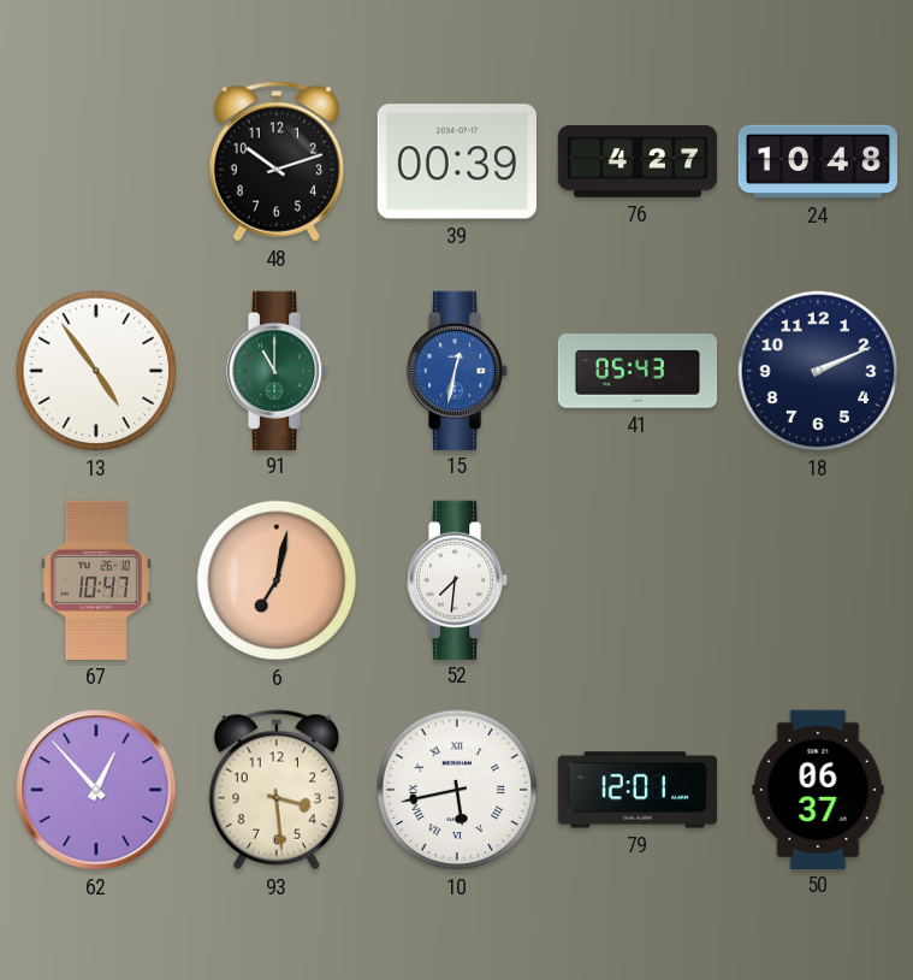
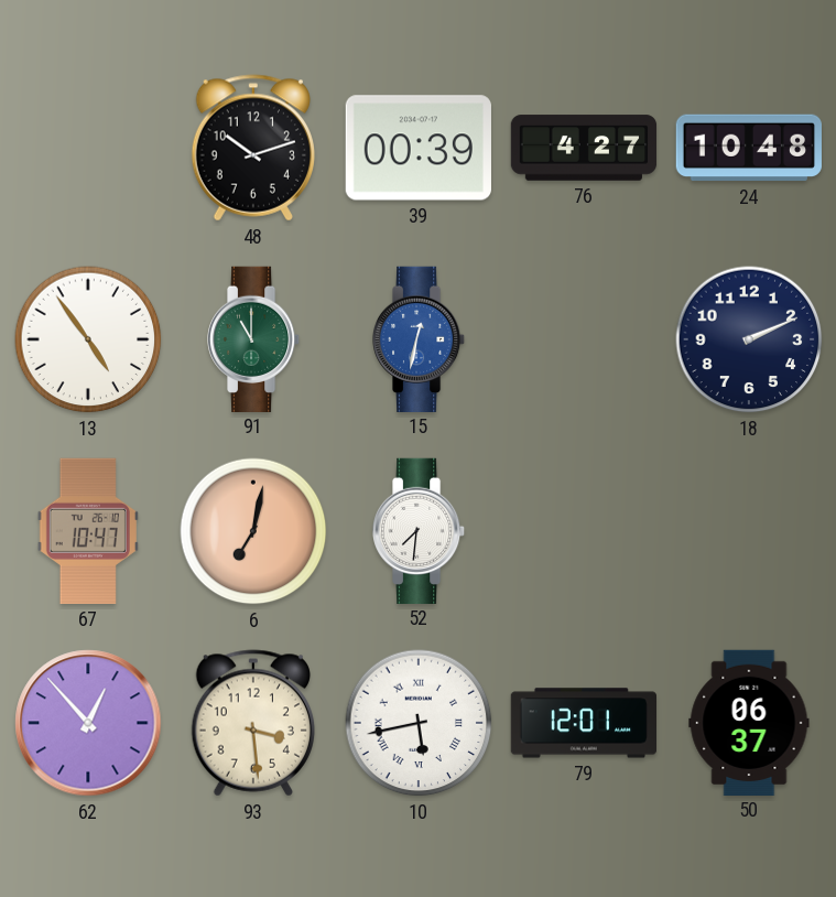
41: 05:43 -> none (638, 371)
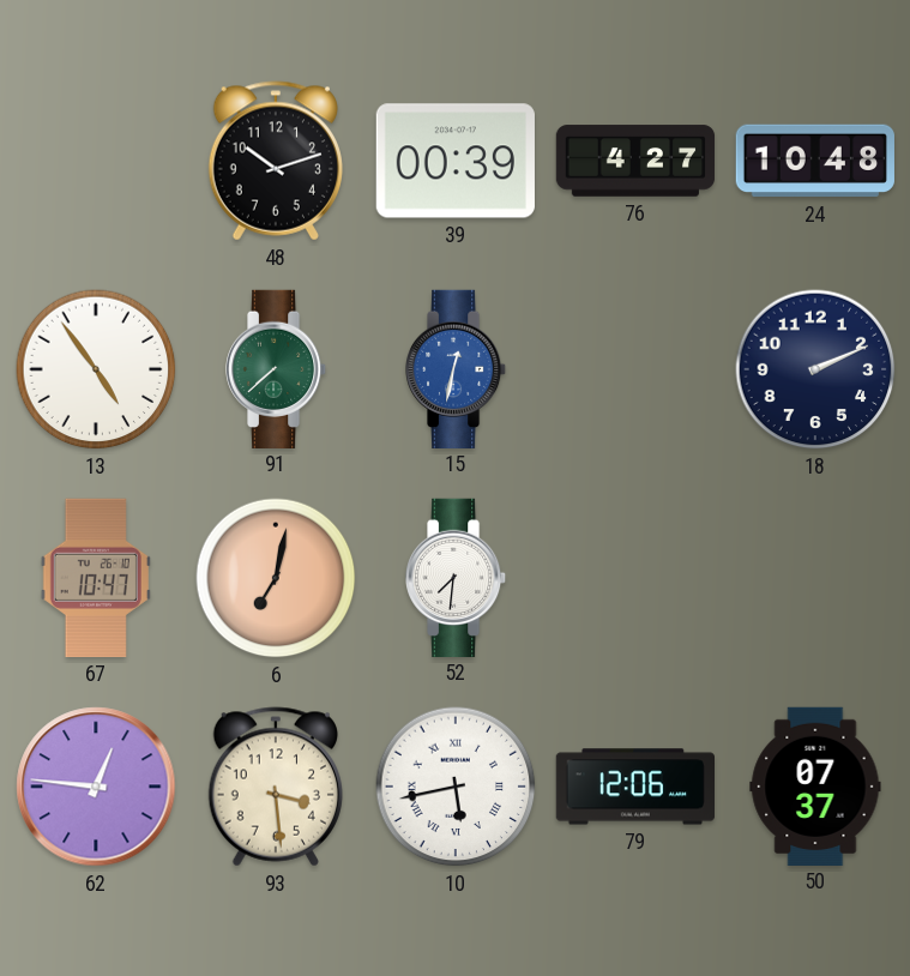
91: 11:00 -> 7:38 (277, 368)
62: 12:53 -> 12:46 (96, 787)
79: 12:01 -> 12:06 (634, 787)
50: 06:37 -> 07:37 (815, 785)
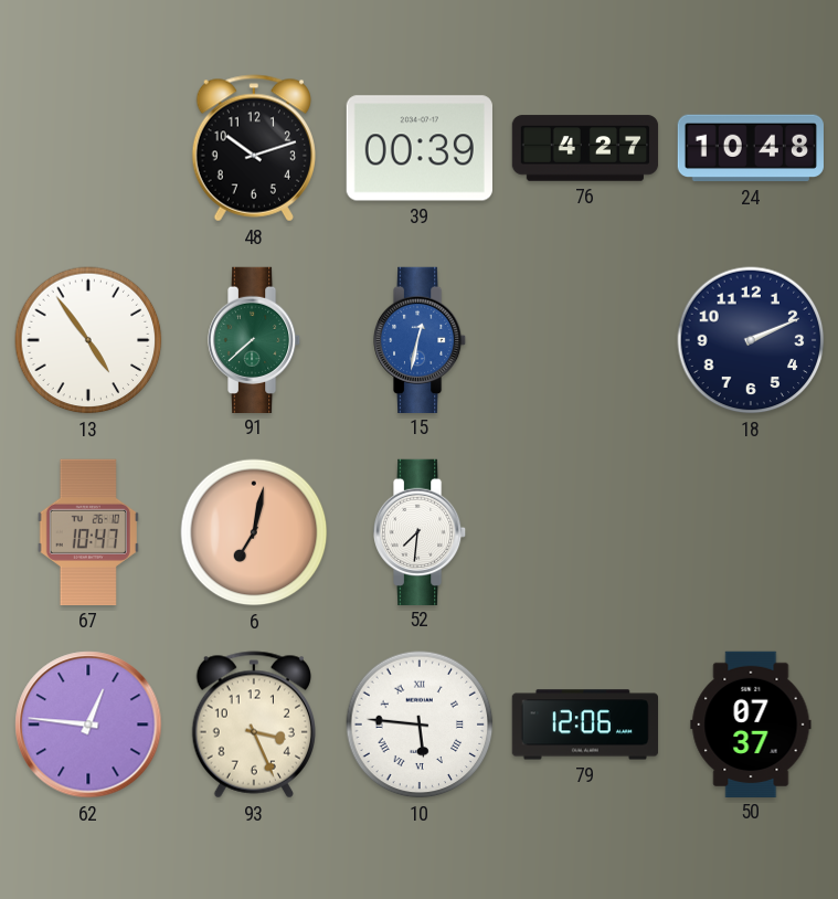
93: 3:29 -> 3:26 (254, 725)
10: 5:43 -> 5:46 (420, 725)
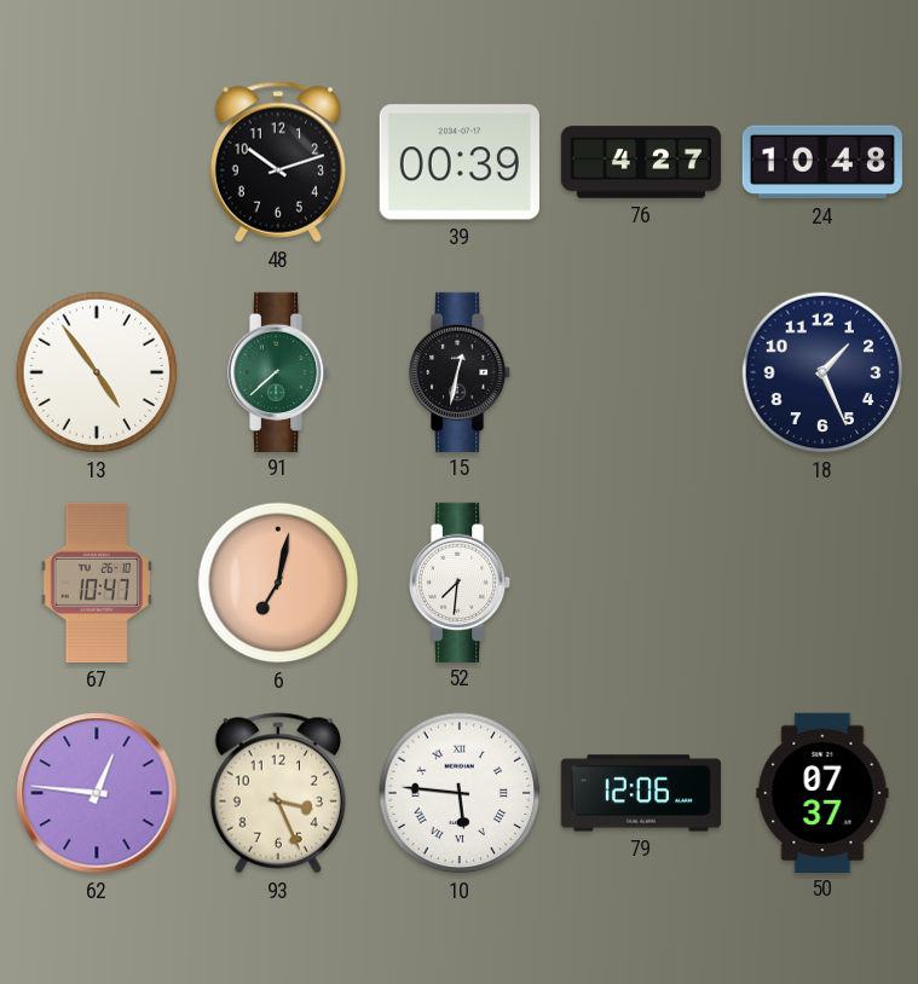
15 dial: blue -> black (461, 371)
18: 2:11 -> 1:26 (822, 372)
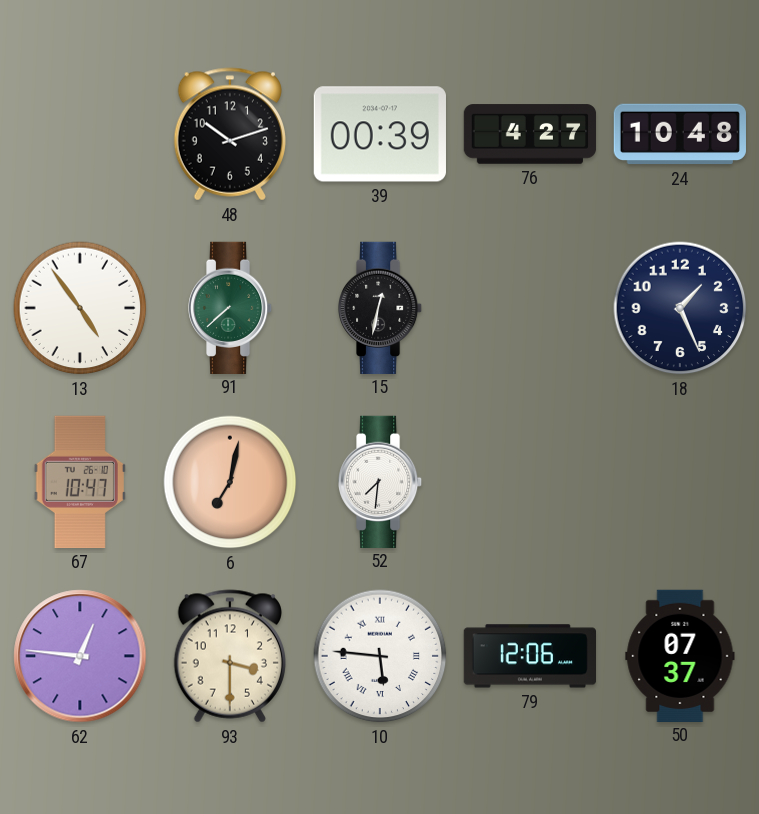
93: 3:26 -> 3:30 (230, 656)
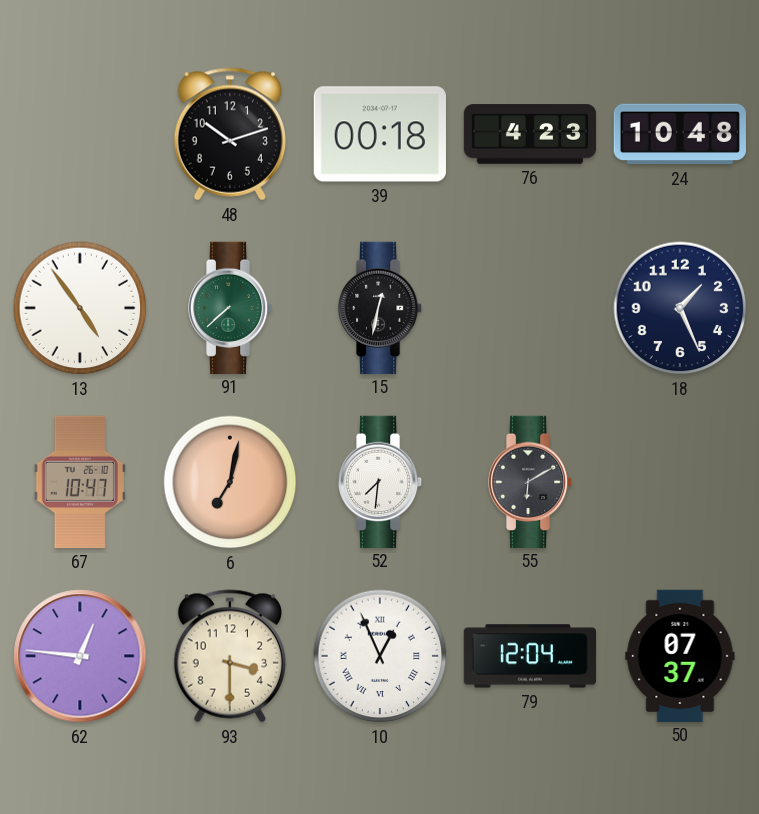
39: 00:39 -> 00:18 (380, 134)
76: 4:27 -> 4:23 (530, 134)
55: none -> 6:10 (531, 481)
10: 5:46 -> 12:56 (380, 656)
79: 12:06 -> 12:04 (529, 656)
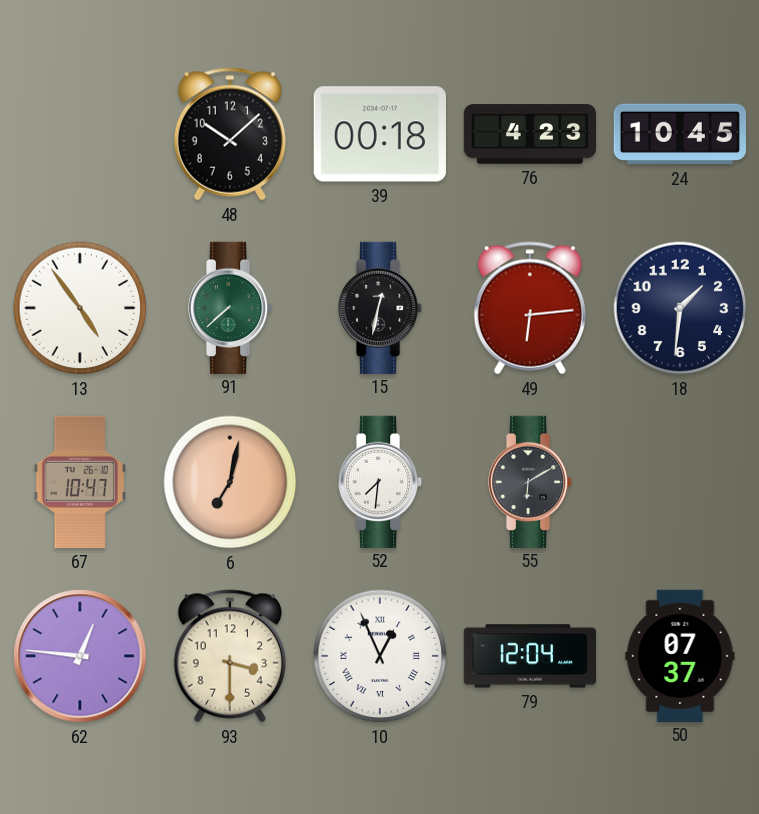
48: 10:12 -> 10:08 (230, 134)
24: 10:48 -> 10:45 (679, 134)
49: none -> 6:14 (530, 308)
18: 1:26 -> 1:31 (680, 308)
